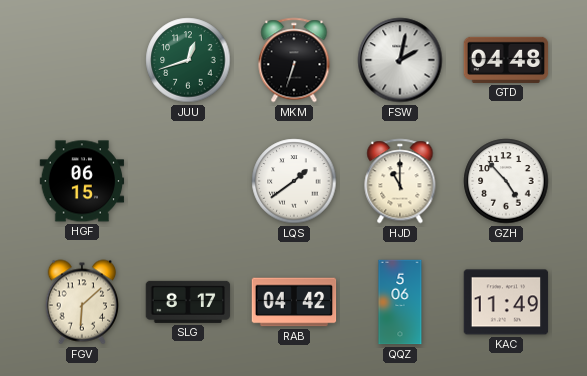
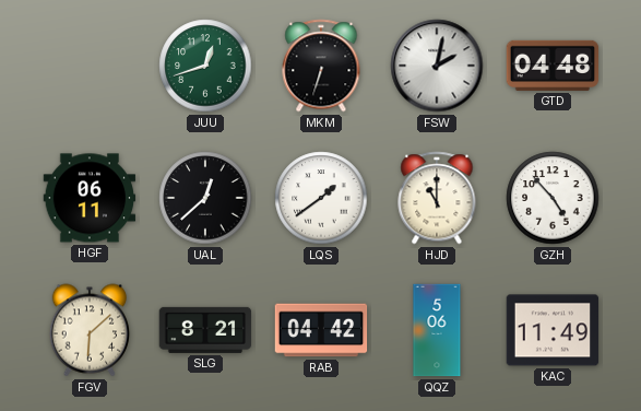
HGF: 06:15 -> 06:11 (90, 198)
UAL: none -> 12:38 (205, 198)
SLG: 8:17 -> 8:21 (205, 330)
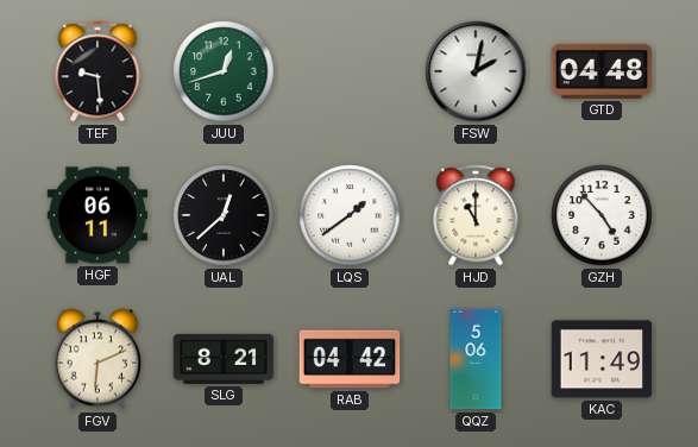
TEF: none -> 9:29 (98, 71)
MKM: 6:33 -> none (321, 66)
FGV: 6:08 -> 6:11 (98, 359)
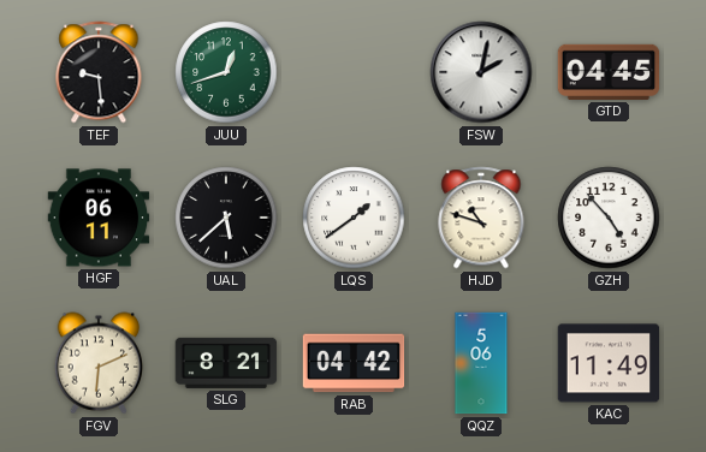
GTD: 04:48 -> 04:45 (609, 72)
UAL: 12:38 -> 5:38 (226, 218)
HJD: 11:00 -> 10:48 (481, 218)
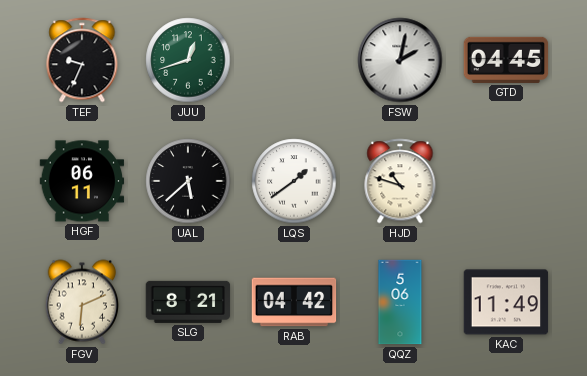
TEF: 9:29 -> 9:34 (82, 60)
GZH: 4:53 -> none (609, 218)
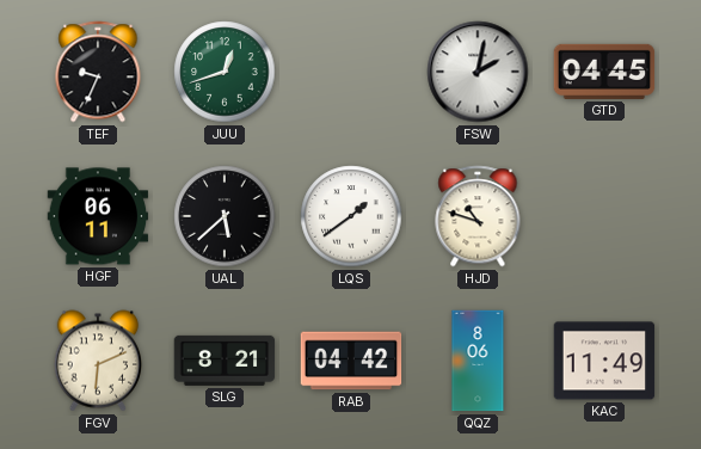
QQZ: 5:06 -> 8:06 (478, 361)
